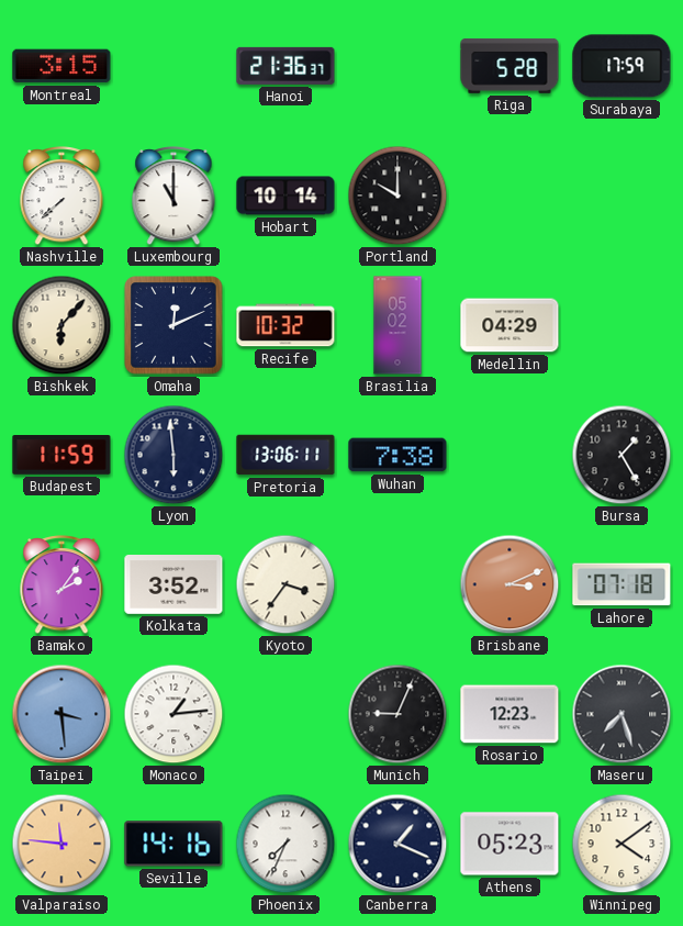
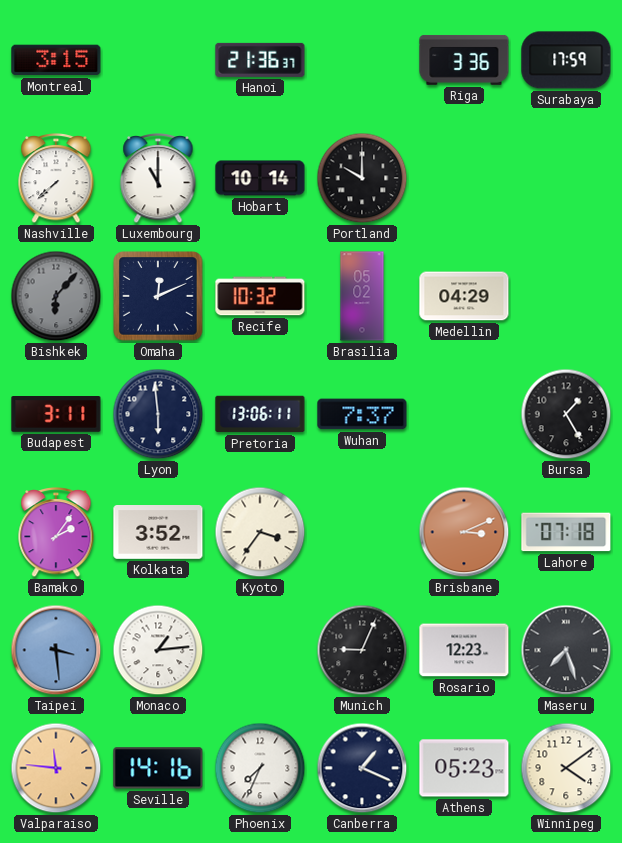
Riga: 5:28 -> 3:36 (464, 60)
Bishkek dial: cream -> grey (56, 296)
Budapest: 11:59 -> 3:11 (56, 415)
Wuhan: 7:38 -> 7:37 (362, 414)
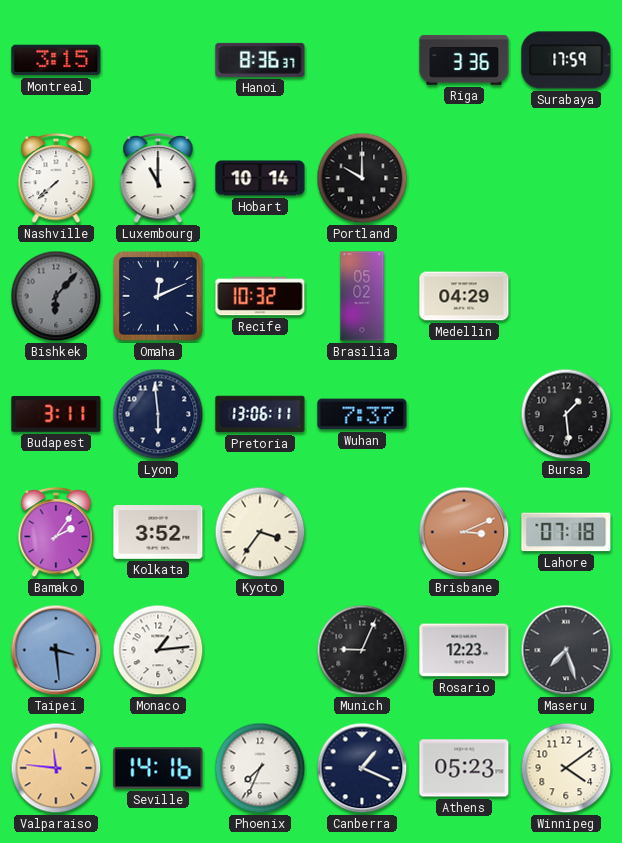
Hanoi: 21:36 -> 8:36 (260, 60)
Bursa: 1:25 -> 1:29 (566, 414)
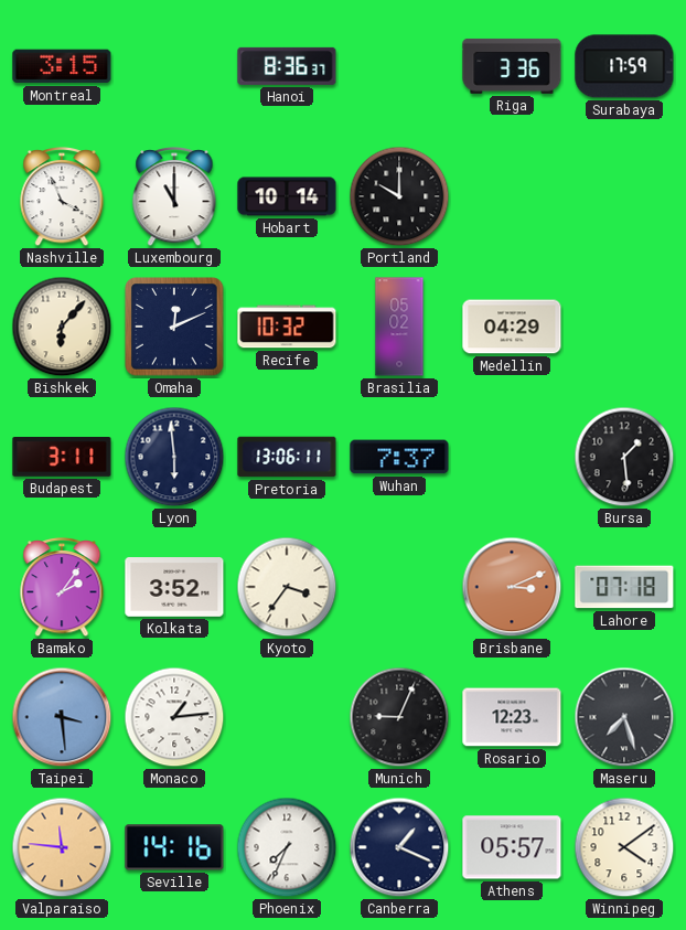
Nashville: 7:38 -> 3:56 (62, 196)
Bishkek dial: grey -> cream (62, 327)
Athens: 05:23 -> 05:57 (512, 847)
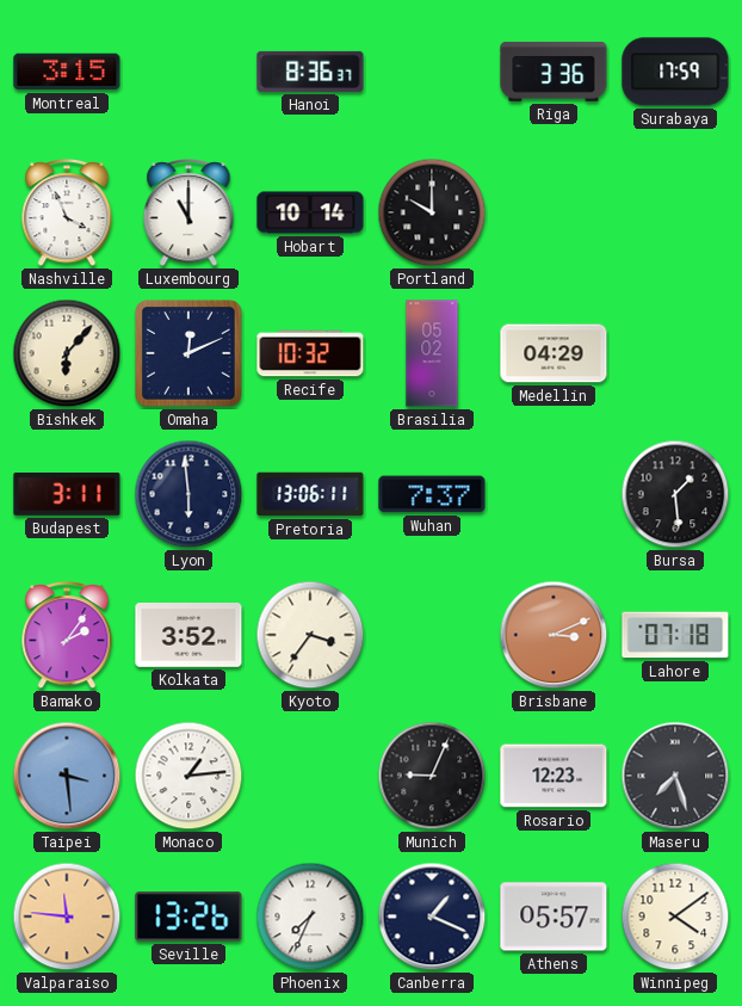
Seville: 14:16 -> 13:26 (188, 916)
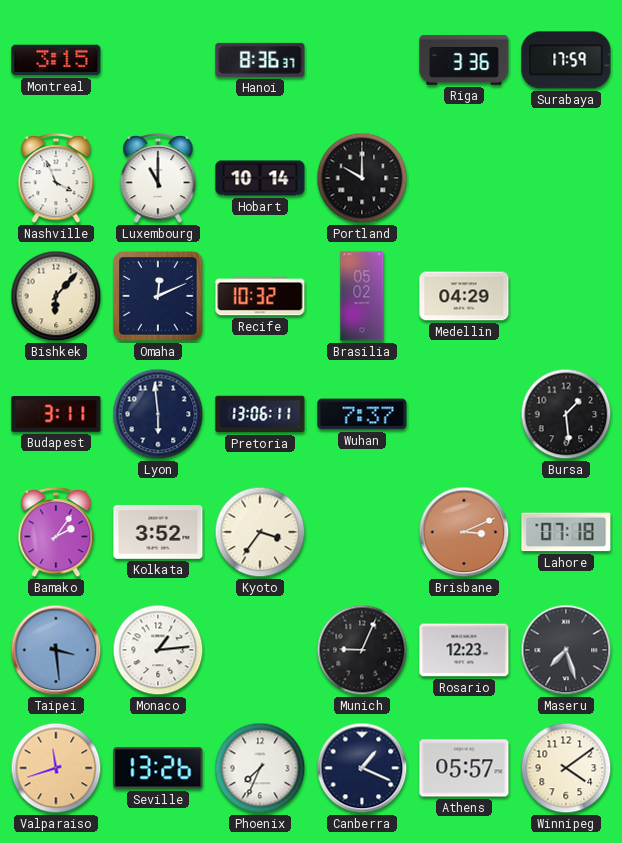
Valparaiso: 11:46 -> 11:42 (56, 768)
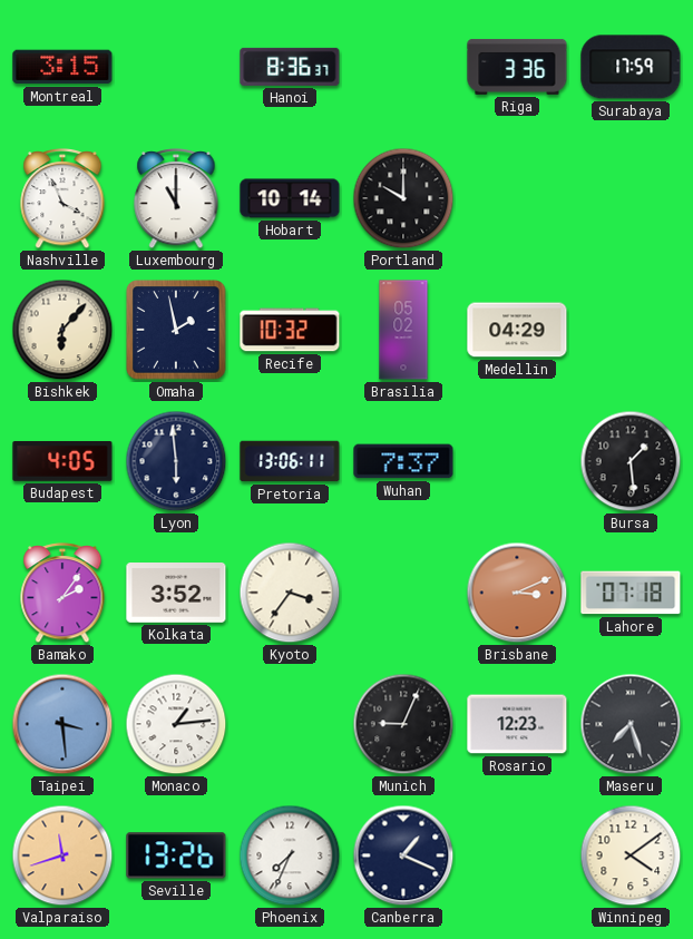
Omaha: 12:11 -> 1:58 (176, 330)
Budapest: 3:11 -> 4:05 (62, 462)
Athens: 05:57 -> none (464, 768)
